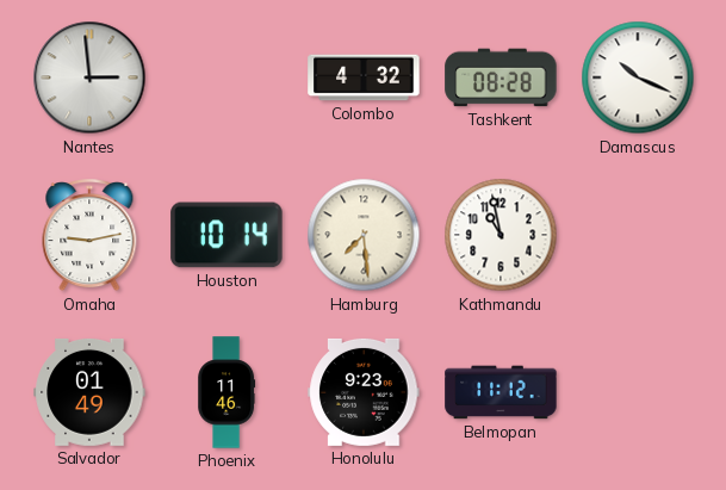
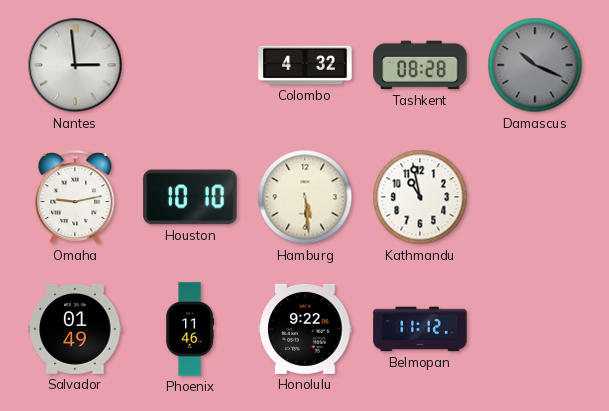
Damascus dial: white -> grey (535, 65)
Houston: 10:14 -> 10:10 (190, 197)
Hamburg: 7:29 -> 5:29 (305, 197)
Honolulu: 9:23 -> 9:22 (305, 329)
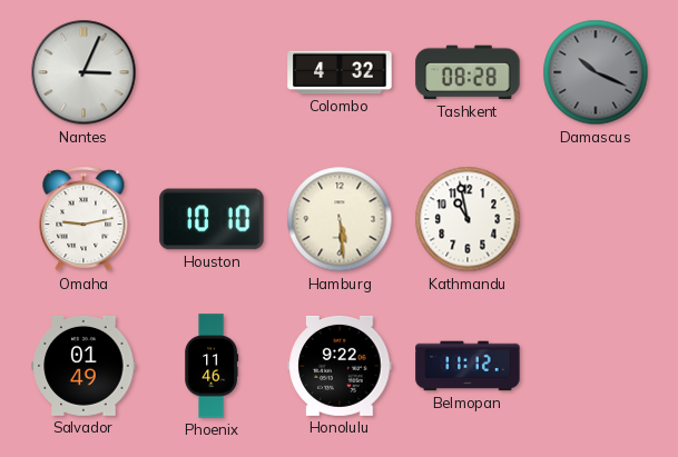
Nantes: 2:59 -> 3:04 (83, 72)
